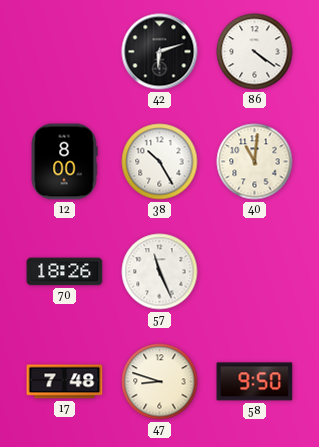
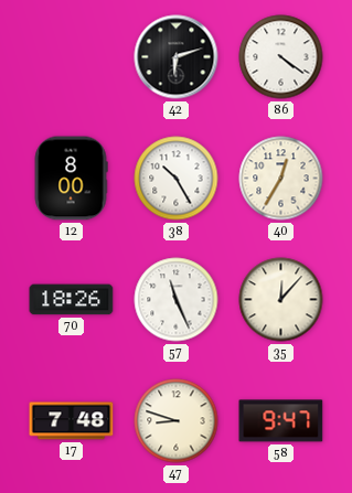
40: 11:01 -> 12:35 (281, 179)
35: none -> 12:07 (281, 300)
58: 9:50 -> 9:47 (281, 421)
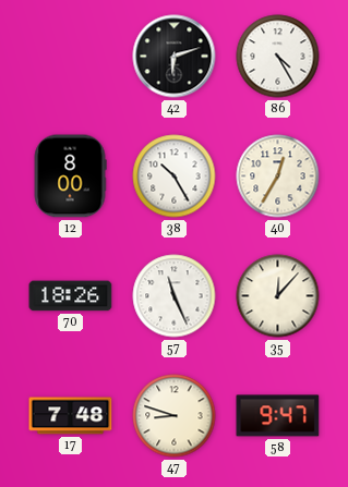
86: 4:21 -> 4:25 (278, 57)
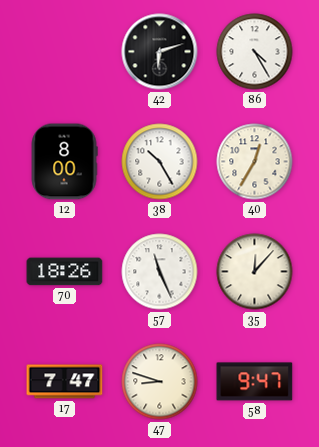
17: 7:48 -> 7:47 (65, 382)
